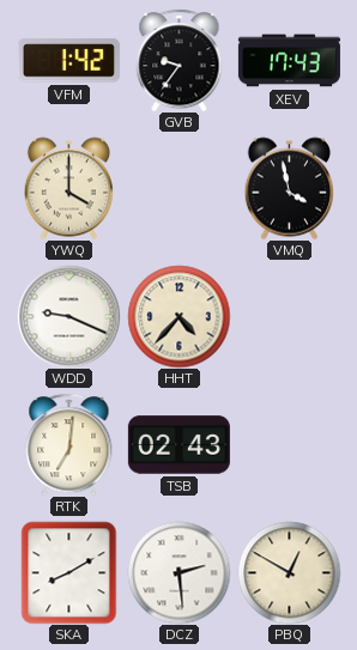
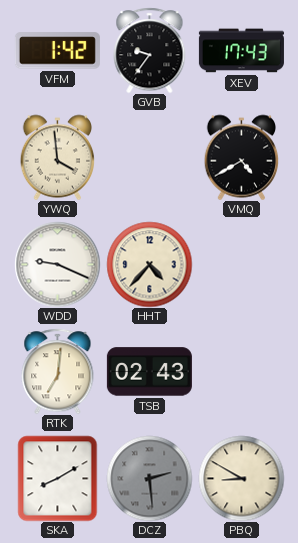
YWQ: 4:00 -> 3:59 (57, 157)
VMQ: 3:58 -> 4:40 (241, 157)
DCZ dial: white -> grey (149, 478)
PBQ: 12:50 -> 8:50 (241, 478)
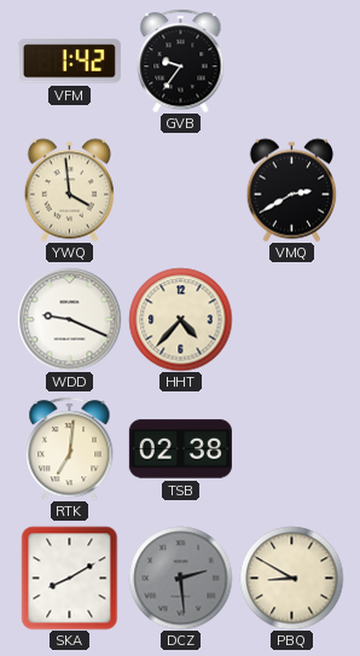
XEV: 17:43 -> none (241, 51)
VMQ: 4:40 -> 2:40 (291, 190)
TSB: 02:43 -> 02:38 (180, 449)
